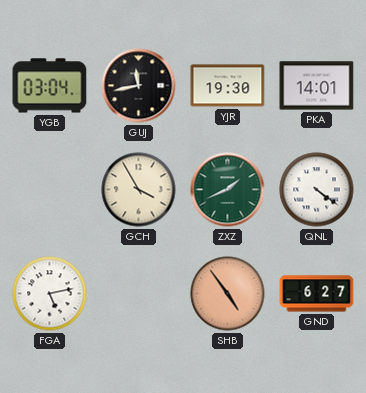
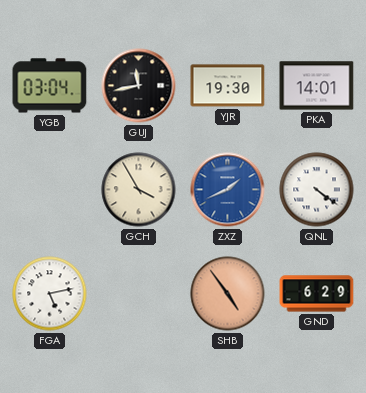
ZXZ dial: green -> blue (228, 190)
GND: 6:27 -> 6:29 (317, 294)
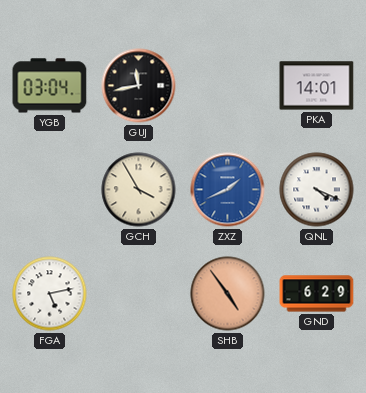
YJR: 19:30 -> none (228, 86)
QNL: 4:21 -> 4:19 (317, 190)
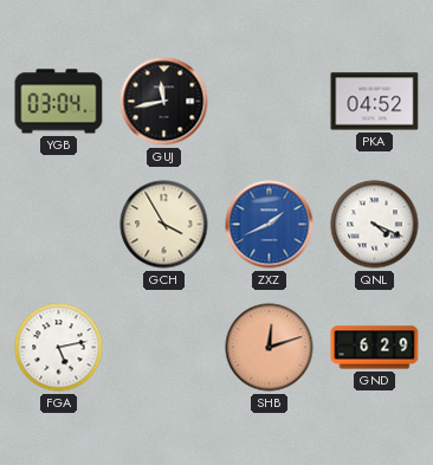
PKA: 14:01 -> 04:52 (375, 102)
SHB: 4:54 -> 12:12 (270, 348)
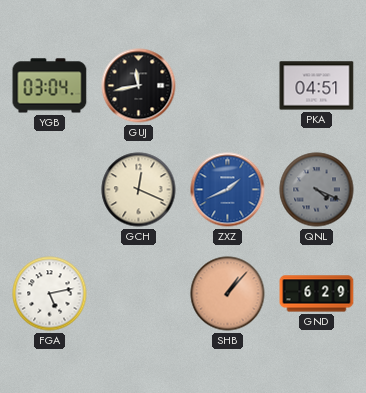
PKA: 04:52 -> 04:51 (317, 86)
GCH: 3:55 -> 12:19 (139, 190)
QNL dial: white -> grey (317, 190)
SHB: 12:12 -> 1:07 (228, 294)
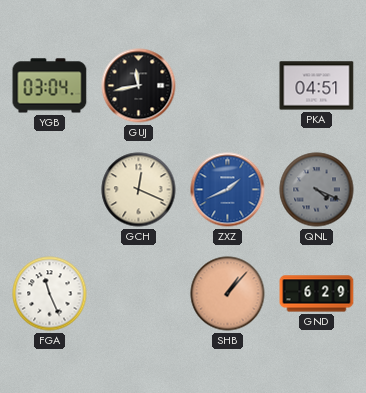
FGA: 5:13 -> 11:26 (50, 294)
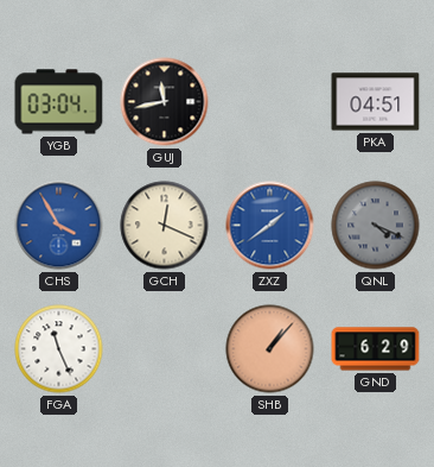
CHS: none -> 3:55 (59, 226)
ZXZ: 1:41 -> 1:39 (270, 226)
